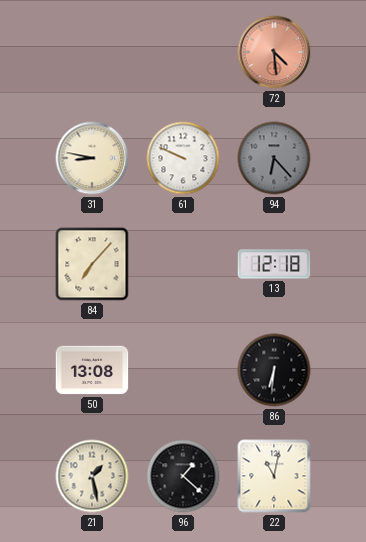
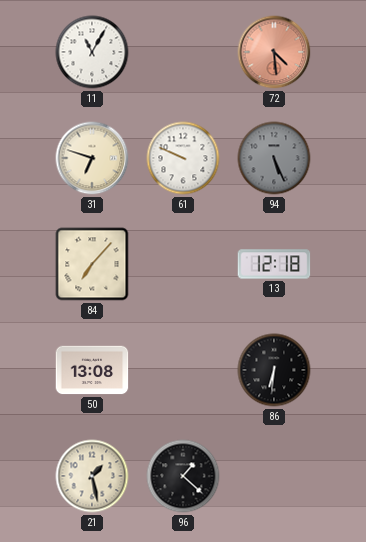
11: none -> 11:05 (92, 52)
31: 8:47 -> 6:48 (92, 158)
94: 6:23 -> 5:26 (274, 158)
22: 11:02 -> none (274, 476)
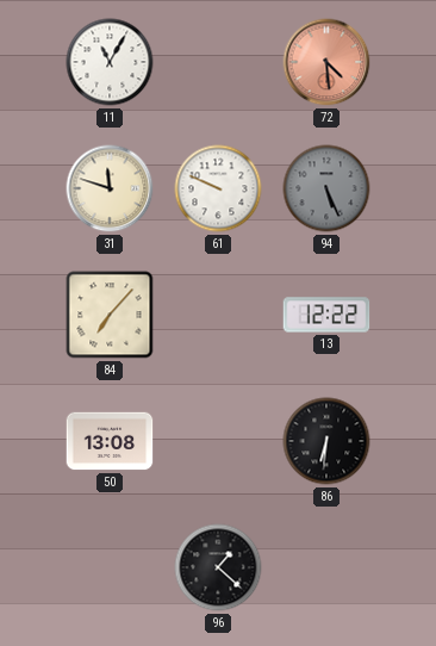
31: 6:48 -> 11:48 (110, 188)
13: 12:18 -> 12:22 (326, 315)
21: 1:28 -> none (92, 476)
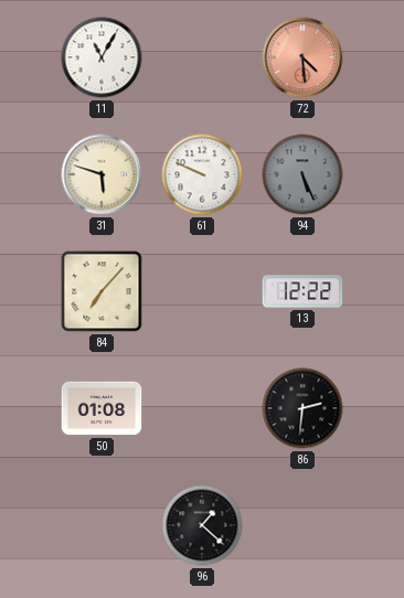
31: 11:48 -> 5:48 (102, 174)
50: 13:08 -> 01:08 (102, 408)
86: 6:31 -> 2:31 (302, 408)
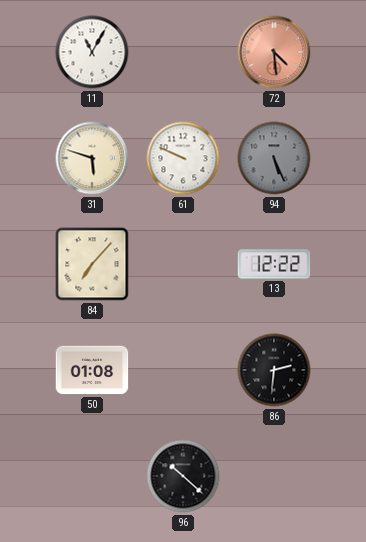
96: 1:22 -> 10:22 (183, 476)
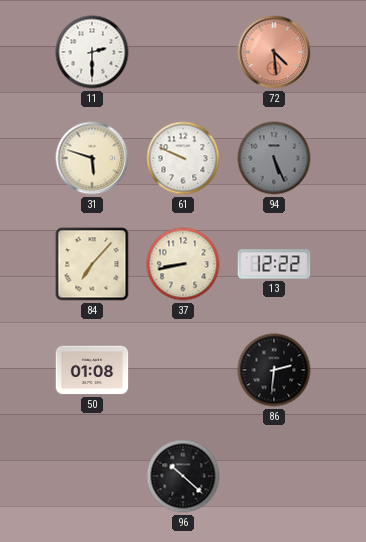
11: 11:05 -> 2:30 (92, 52)
37: none -> 8:43 (183, 264)
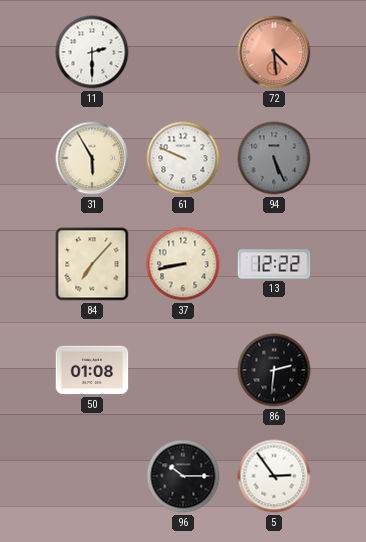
31: 5:48 -> 5:55 (92, 158)
96: 10:22 -> 10:15 (183, 476)
5: none -> 2:54 (274, 476)
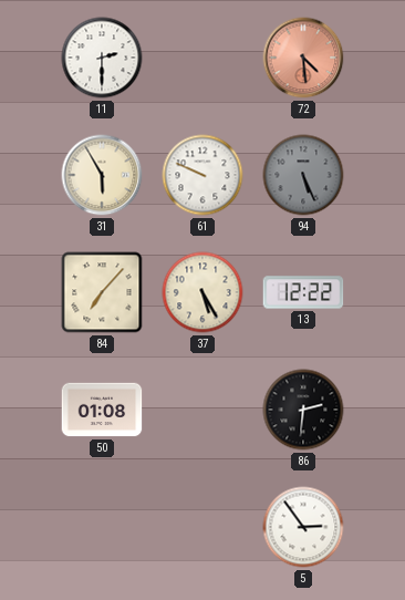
37: 8:43 -> 5:25 (202, 292)
96: 10:15 -> none (183, 476)
